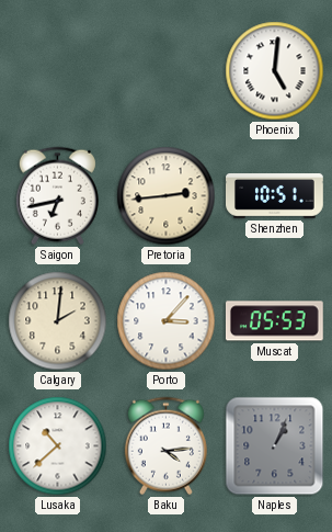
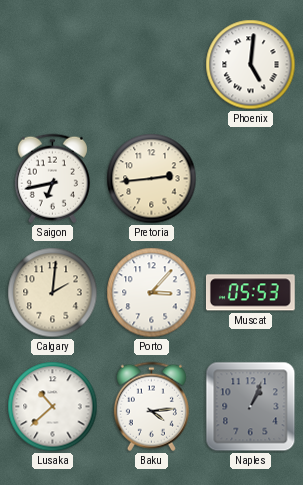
Shenzhen: 10:51 -> none (275, 196)
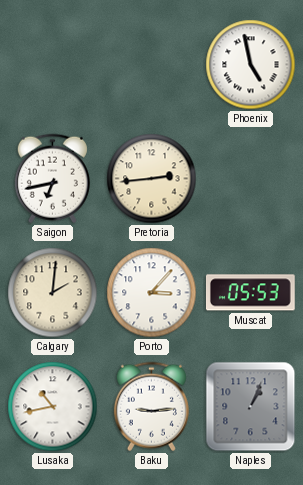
Phoenix: 5:01 -> 4:58 (251, 65)
Lusaka: 10:38 -> 10:43 (53, 407)
Baku: 4:14 -> 9:14 (151, 407)
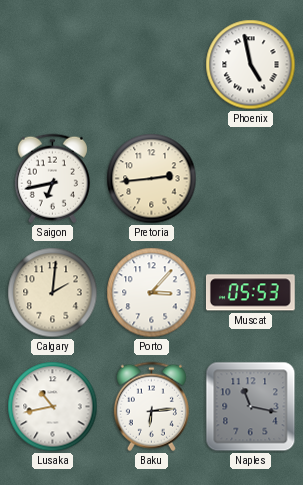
Baku: 9:14 -> 6:14 (151, 407)
Naples: 1:04 -> 11:17 (251, 407)
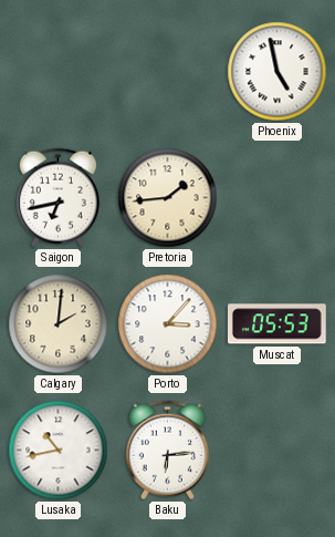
Pretoria: 2:44 -> 1:44 (168, 198)
Naples: 11:17 -> none (251, 407)
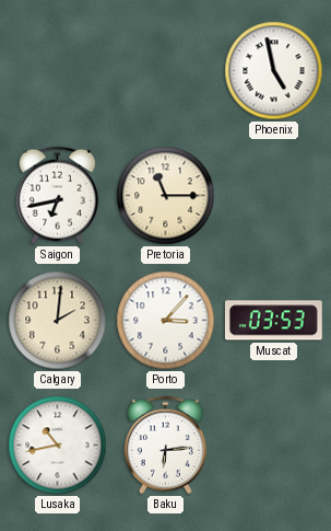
Pretoria: 1:44 -> 11:15 (166, 196)
Muscat: 05:53 -> 03:53 (273, 321)
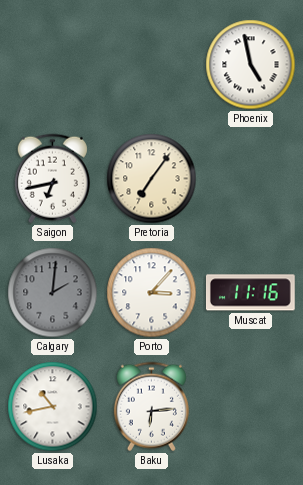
Pretoria: 11:15 -> 7:06 (152, 179)
Calgary dial: cream -> grey (53, 293)
Muscat: 03:53 -> 11:16 (250, 293)
